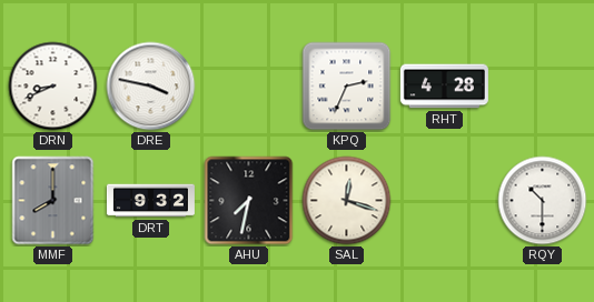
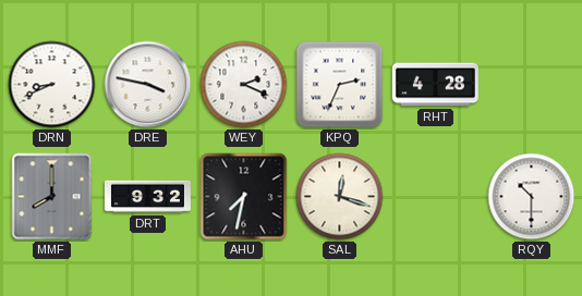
WEY: none -> 2:19 (244, 85)
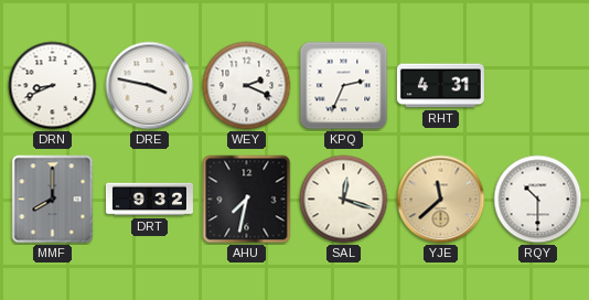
RHT: 4:28 -> 4:31 (440, 86)
YJE: none -> 11:38 (441, 200)
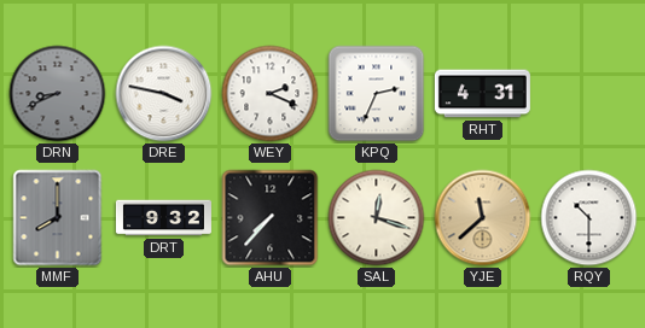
DRN dial: white -> grey (58, 94)
AHU: 7:32 -> 7:37 (271, 218)
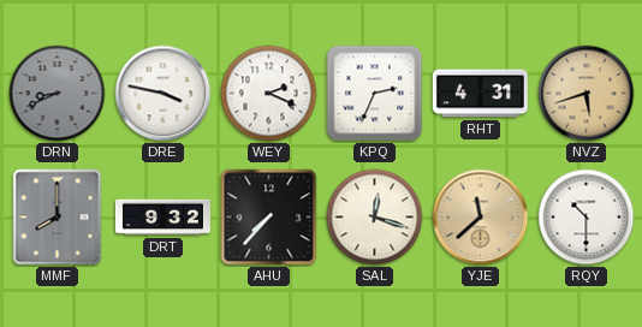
NVZ: none -> 5:42 (587, 94)
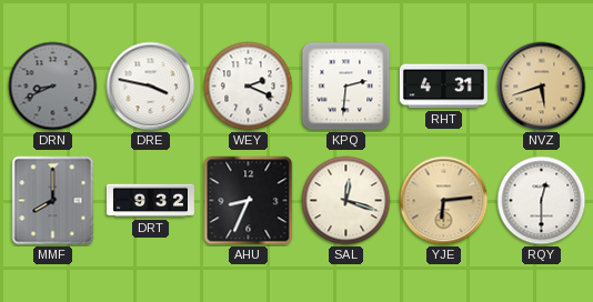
KPQ: 2:34 -> 2:31 (346, 87)
AHU: 7:37 -> 8:34 (249, 201)
YJE: 11:38 -> 6:14 (444, 201)
RQY: 10:30 -> 12:30 (542, 201)
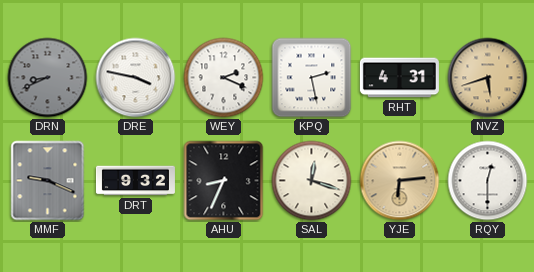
KPQ: 2:31 -> 2:28 (312, 78)
MMF: 8:00 -> 9:19 (48, 181)
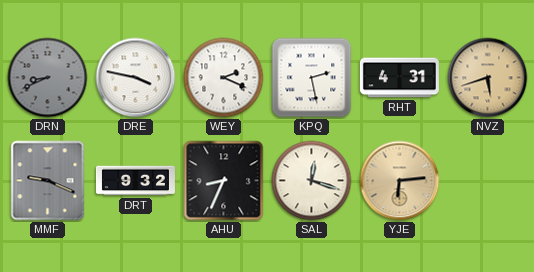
RQY: 12:30 -> none (488, 181)
